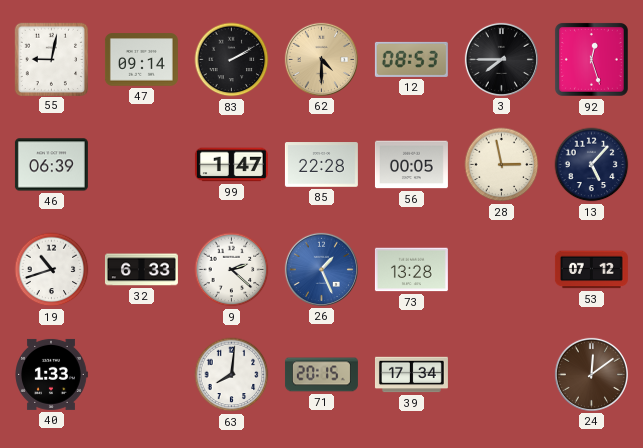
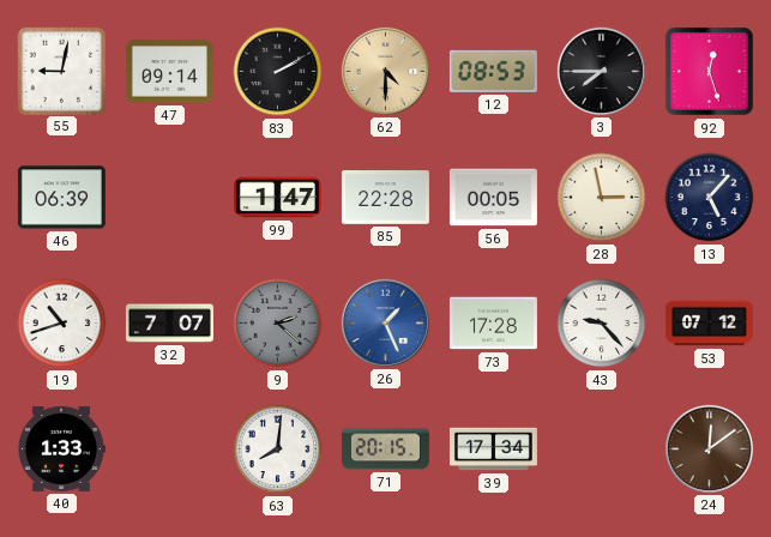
32: 6:33 -> 7:07 (169, 324)
9 dial: white -> grey (278, 324)
73: 13:28 -> 17:28 (493, 324)
43: none -> 9:23 (602, 324)
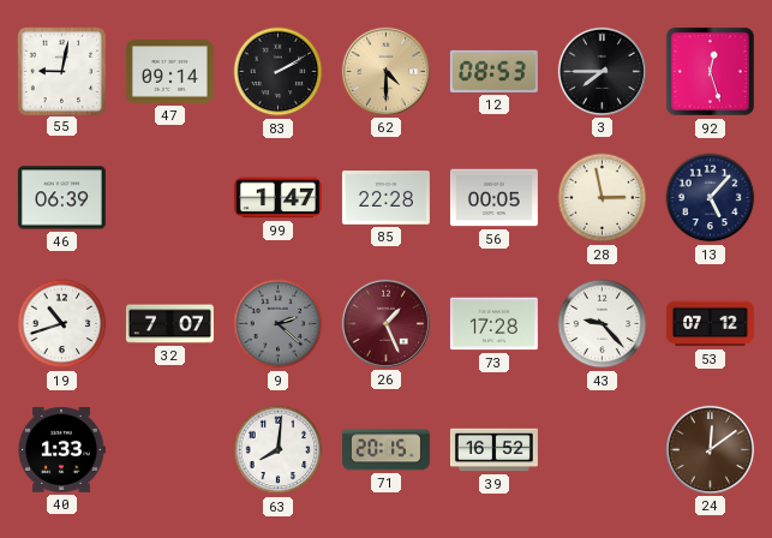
26 dial: blue -> burgundy (385, 323)
39: 17:34 -> 16:52 (493, 450)
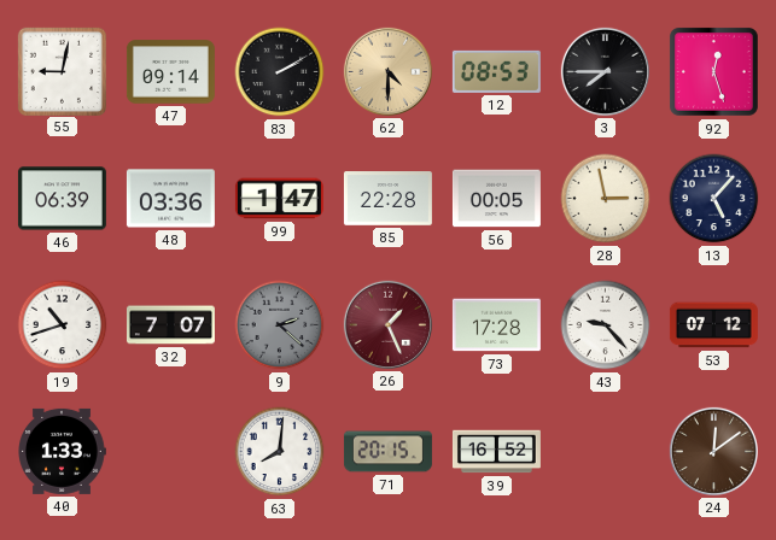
48: none -> 03:36 (170, 199)
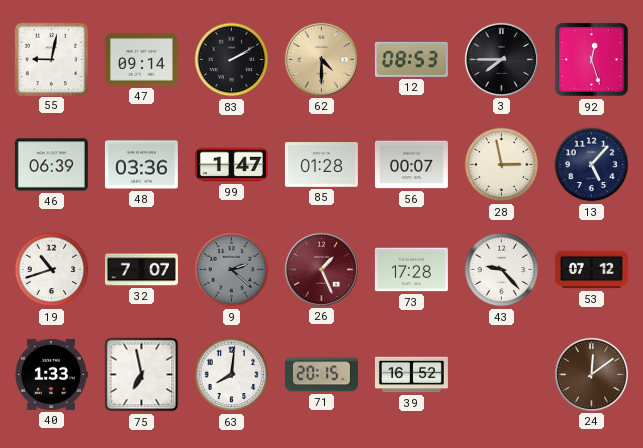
85: 22:28 -> 01:28 (321, 165)
56: 00:05 -> 00:07 (411, 165)
75: none -> 6:58 (142, 375)
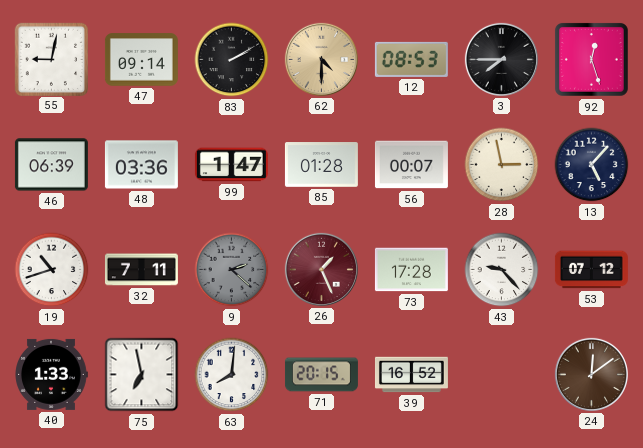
32: 7:07 -> 7:11 (141, 270)
